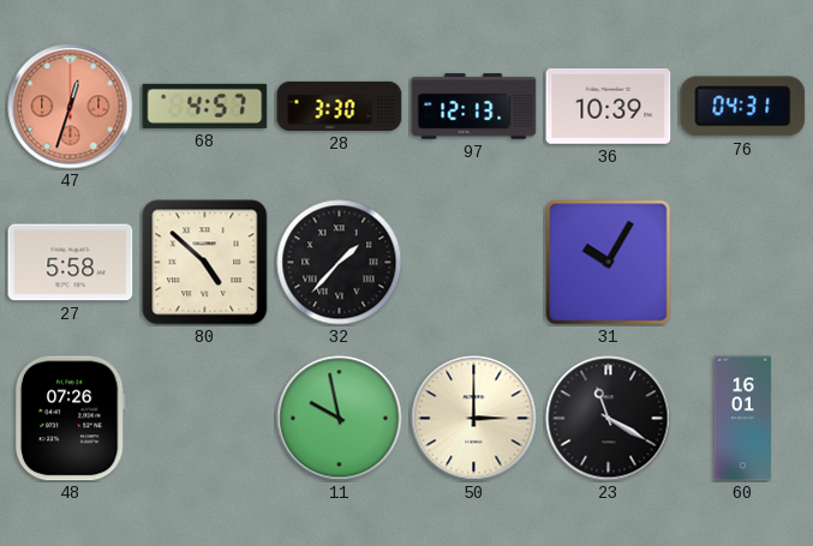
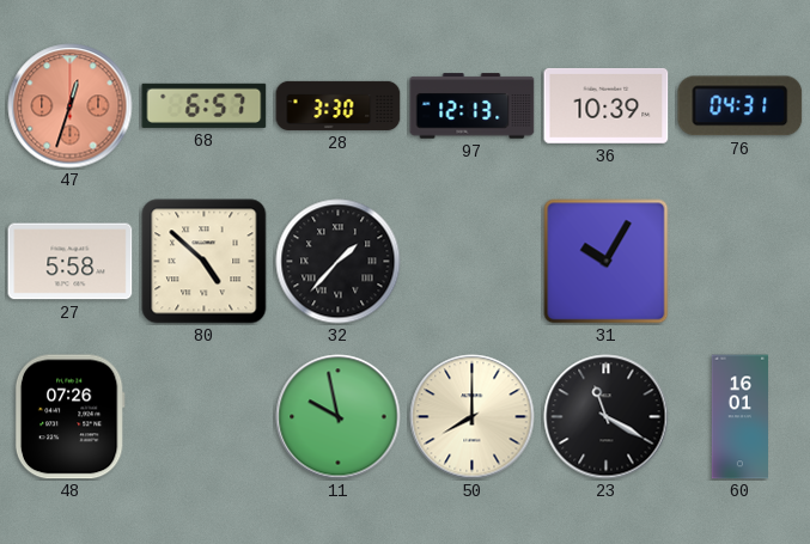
68: 4:57 -> 6:57 (205, 105)
50: 3:00 -> 8:00 (473, 417)
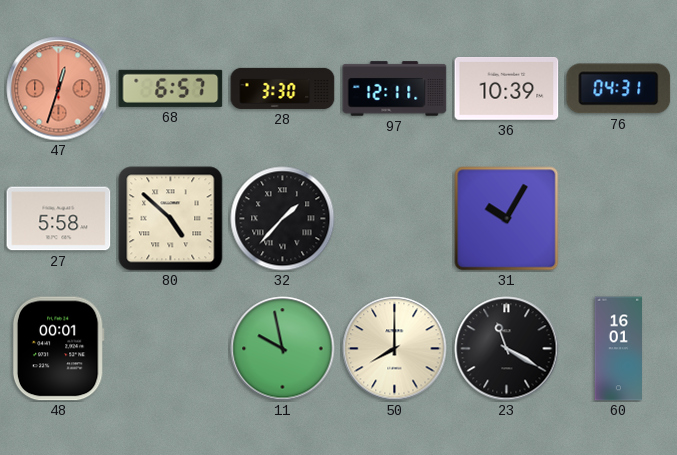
97: 12:13 -> 12:11 (395, 89)
48: 07:26 -> 00:01 (58, 349)
